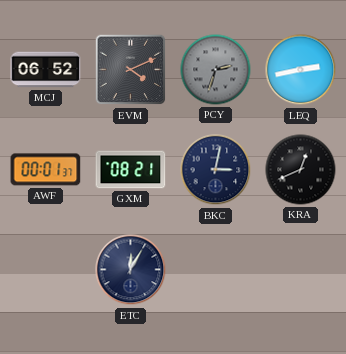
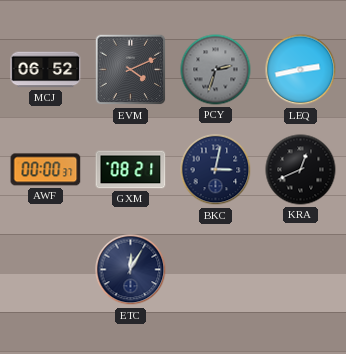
AWF: 00:01 -> 00:00 (46, 170)
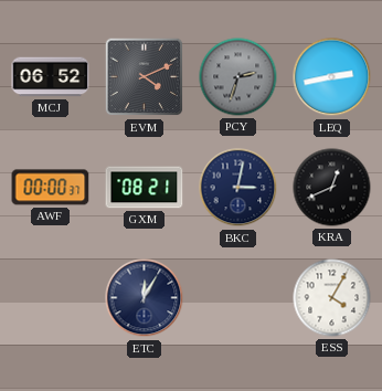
ESS: none -> 4:05 (332, 298)
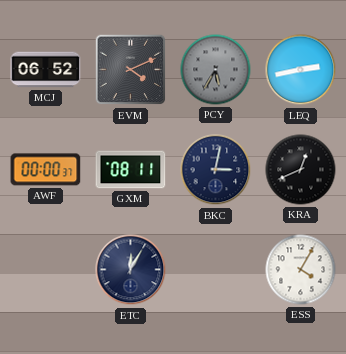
PCY: 2:33 -> 5:35 (216, 70)
GXM: 08:21 -> 08:11 (131, 170)
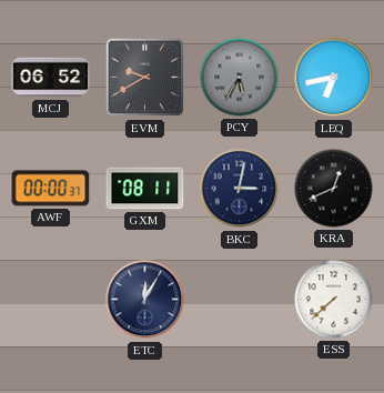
EVM: 4:11 -> 9:40 (145, 78)
LEQ: 2:43 -> 6:43 (334, 78)
ESS: 4:05 -> 7:38 (334, 300)
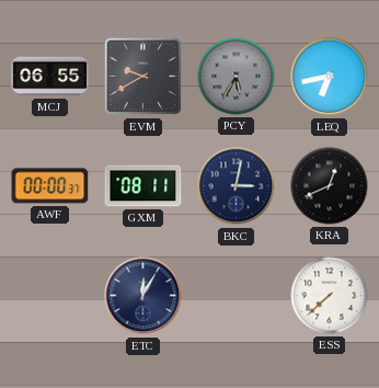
MCJ: 06:52 -> 06:55 (50, 77)
